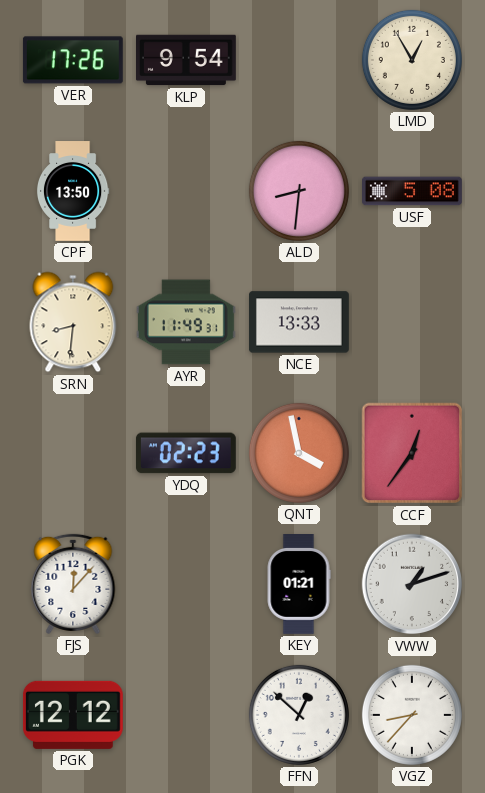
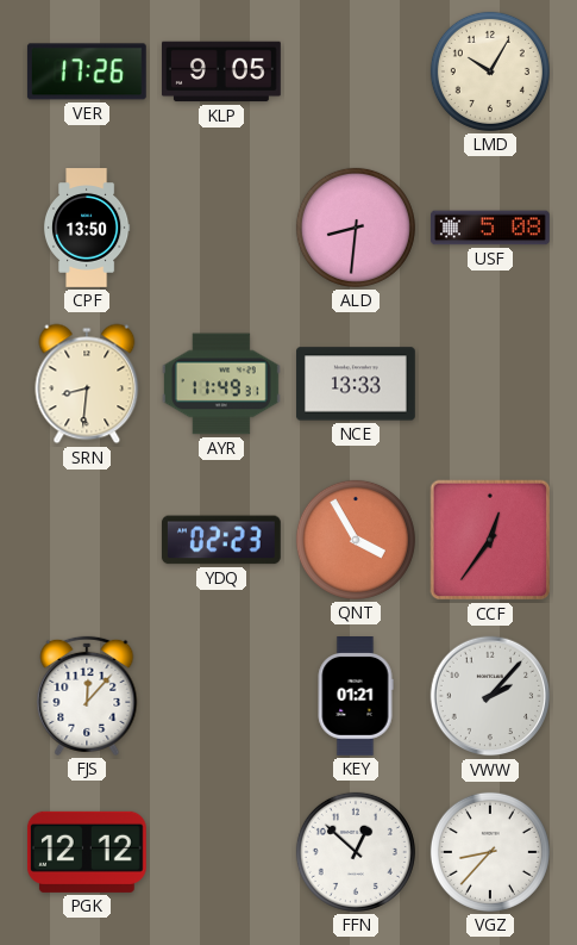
KLP: 9:54 -> 9:05 (222, 72)
LMD: 12:55 -> 10:05 (490, 72)
QNT: 3:58 -> 3:55 (356, 540)
VWW: 1:12 -> 2:07 (490, 696)
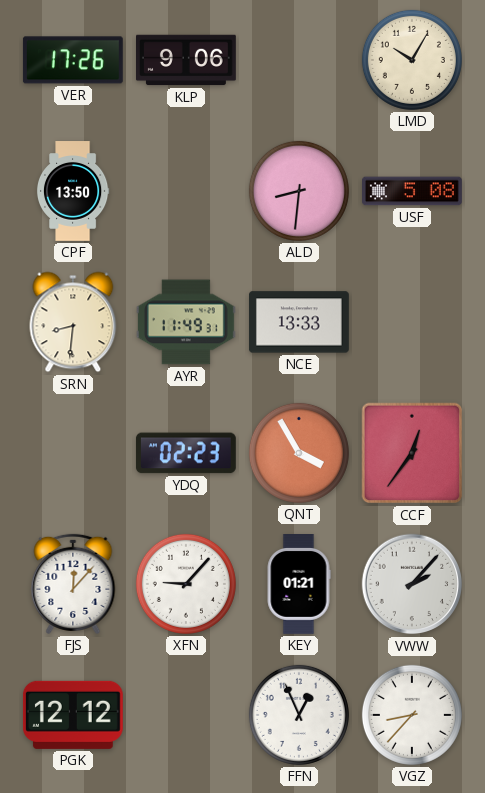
KLP: 9:05 -> 9:06 (187, 60)
XFN: none -> 9:07 (186, 584)
FFN: 12:52 -> 12:56 (299, 715)
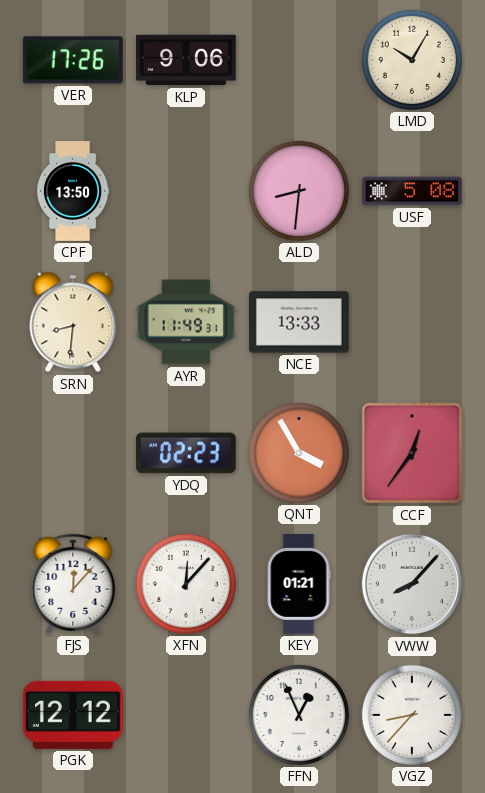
XFN: 9:07 -> 12:07 (186, 584)
VWW: 2:07 -> 8:07 (412, 584)
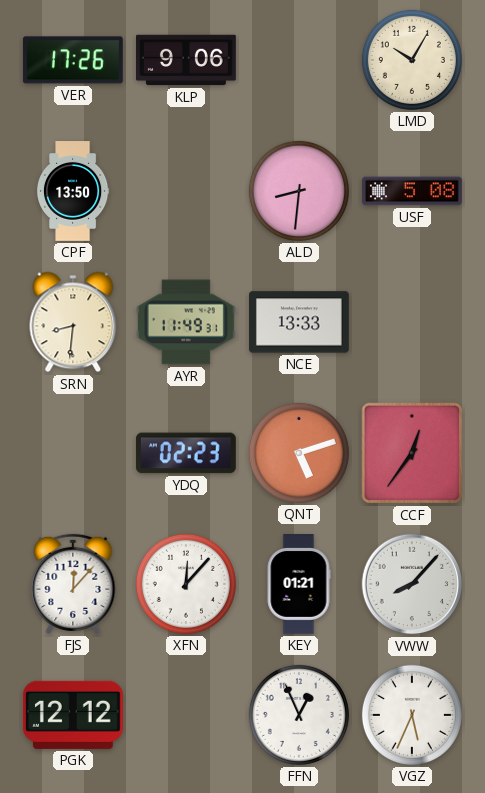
QNT: 3:55 -> 5:12 (299, 453)
VGZ: 8:37 -> 5:34 (412, 715)
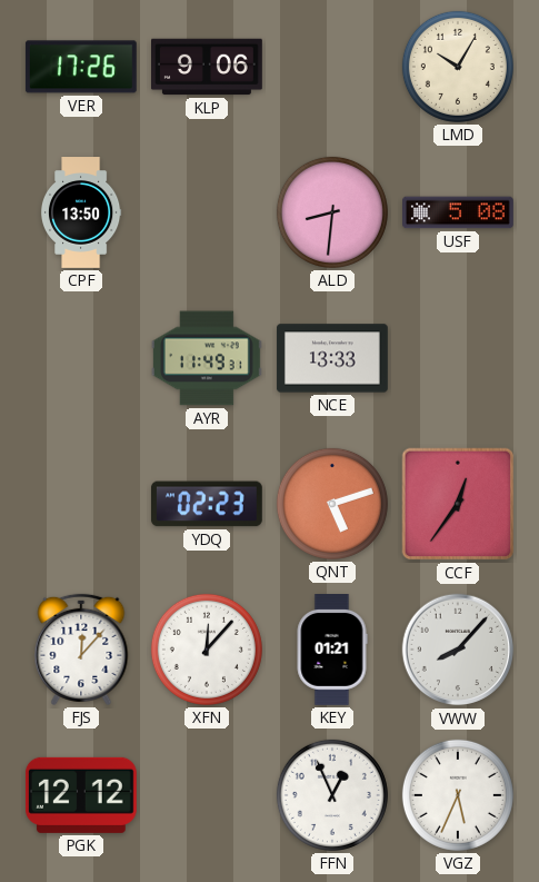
SRN: 8:31 -> none (73, 322)
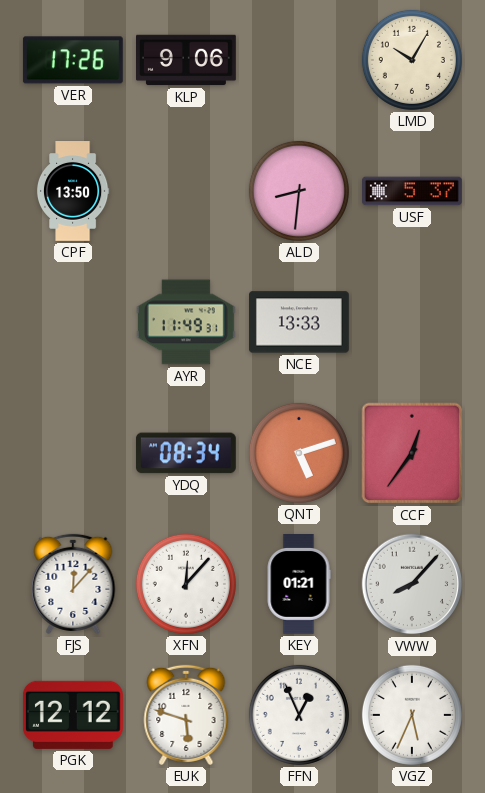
USF: 5:08 -> 5:37 (413, 191)
YDQ: 02:23 -> 08:34 (186, 453)
EUK: none -> 5:48 (186, 715)
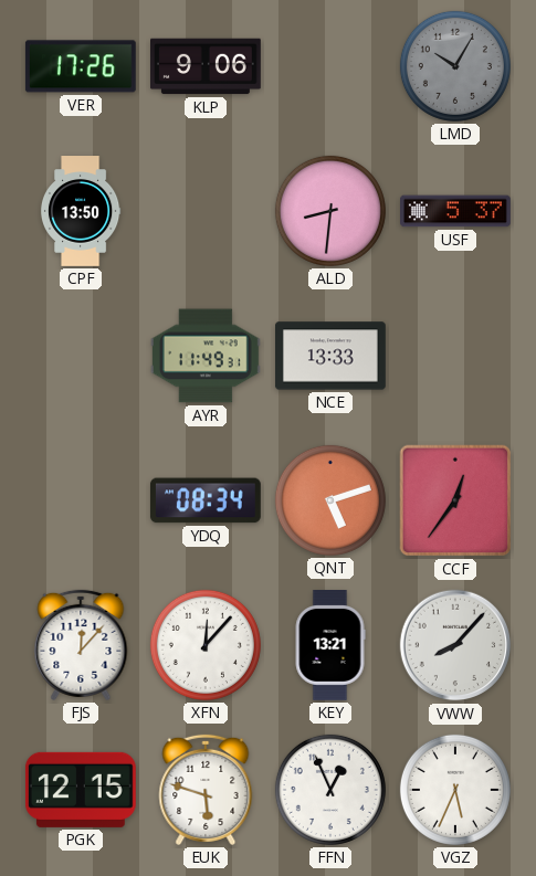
LMD dial: cream -> grey (455, 66)
KEY: 01:21 -> 13:21 (330, 646)
PGK: 12:12 -> 12:15 (81, 790)
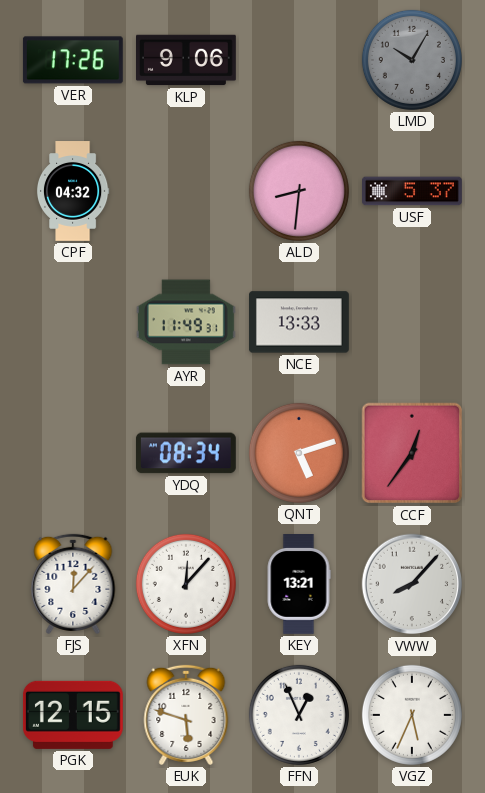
CPF: 13:50 -> 04:32 (73, 191)
